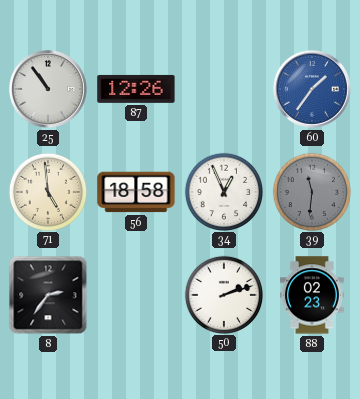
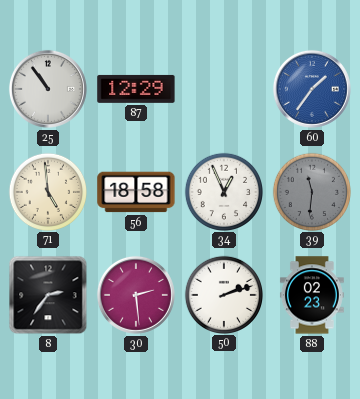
87: 12:26 -> 12:29 (136, 89)
30: none -> 2:29 (136, 295)
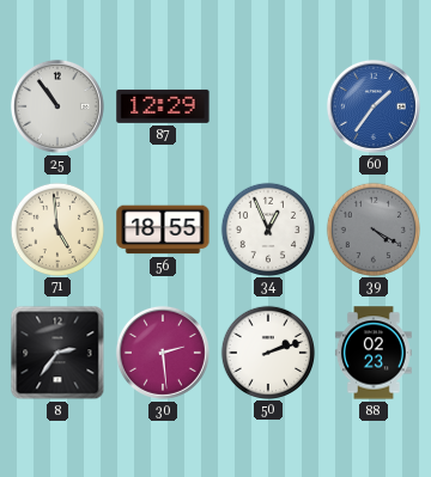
56: 18:58 -> 18:55 (163, 230)
39: 11:31 -> 4:20 (372, 228)
